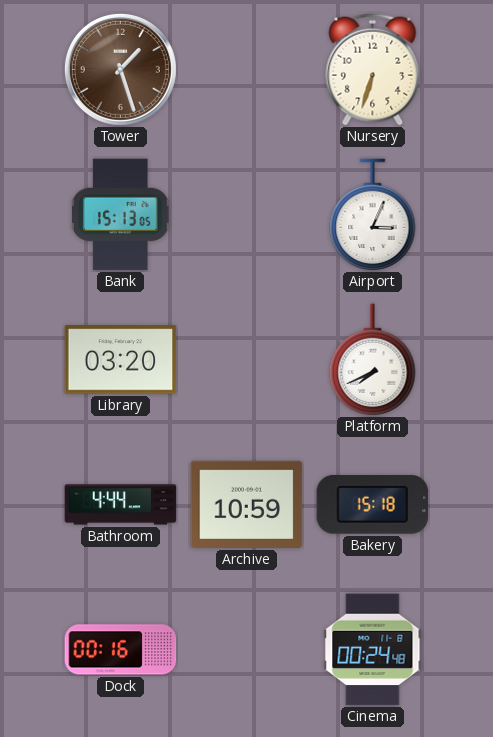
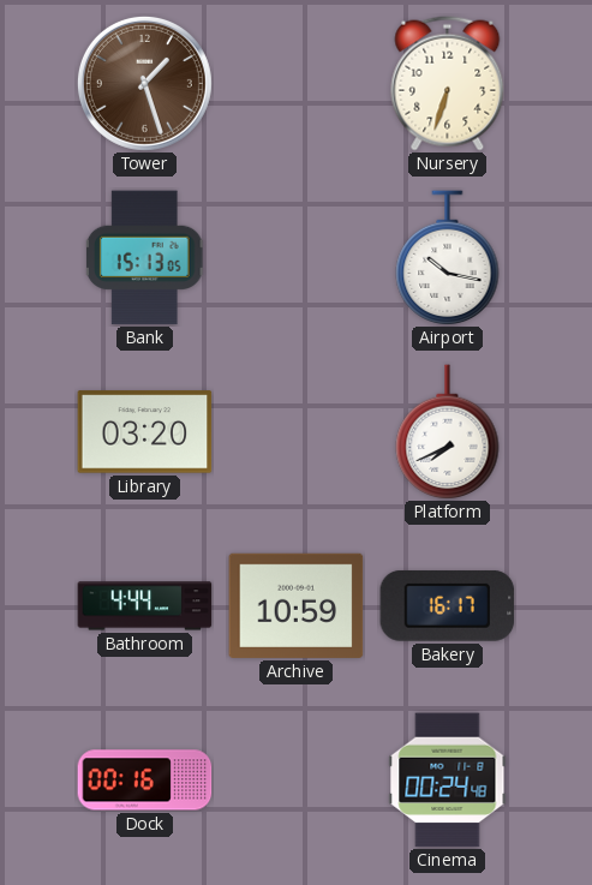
Airport: 3:04 -> 10:17 (448, 258)
Bakery: 15:18 -> 16:17 (448, 605)
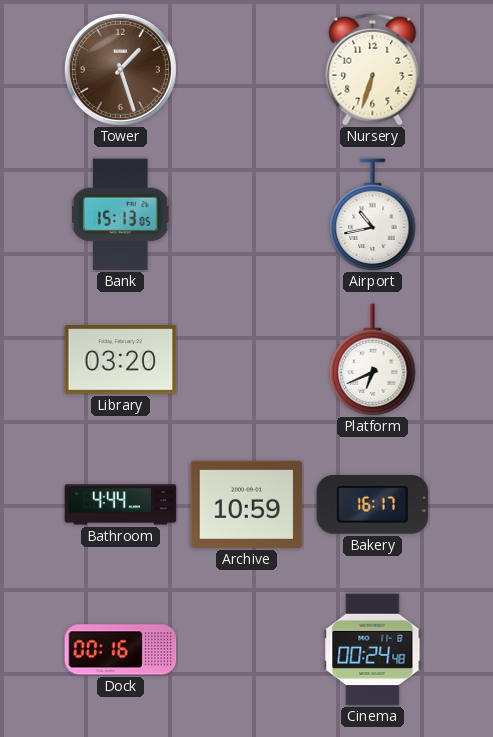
Airport: 10:17 -> 10:43 (373, 215)
Platform: 7:41 -> 6:41 (373, 360)
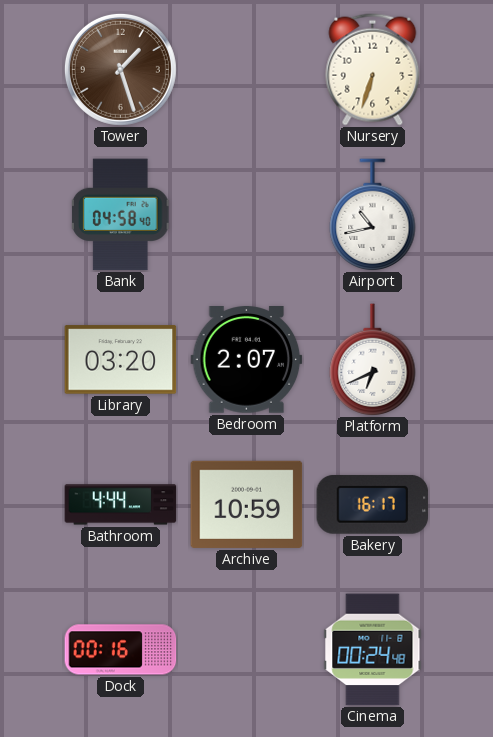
Bank: 15:13 -> 04:58 (121, 215)
Bedroom: none -> 2:07 (247, 360)
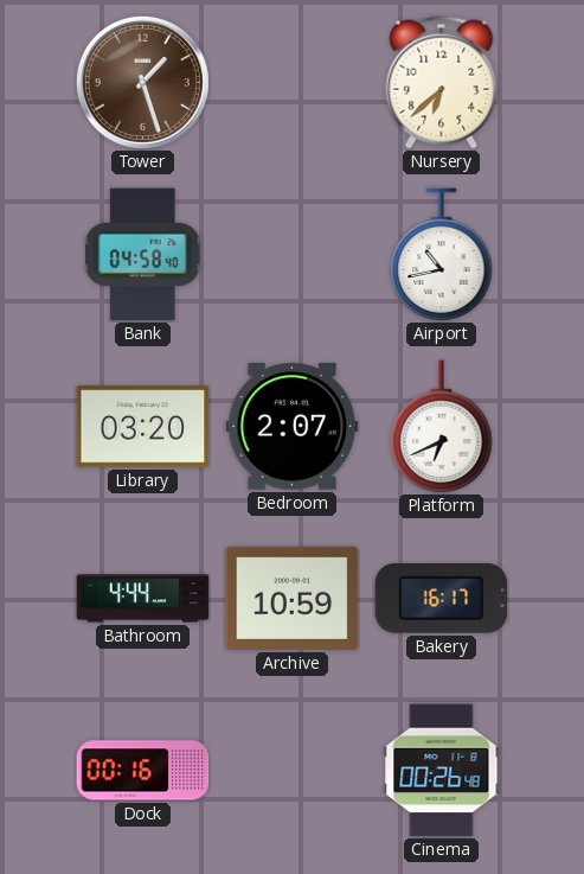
Nursery: 6:33 -> 6:38 (442, 83)
Cinema: 00:24 -> 00:26 (442, 771)
